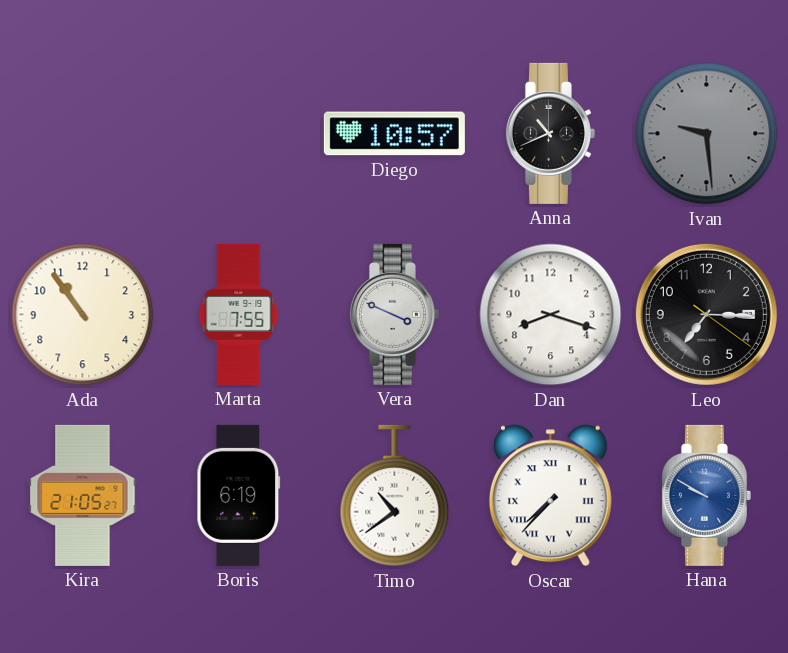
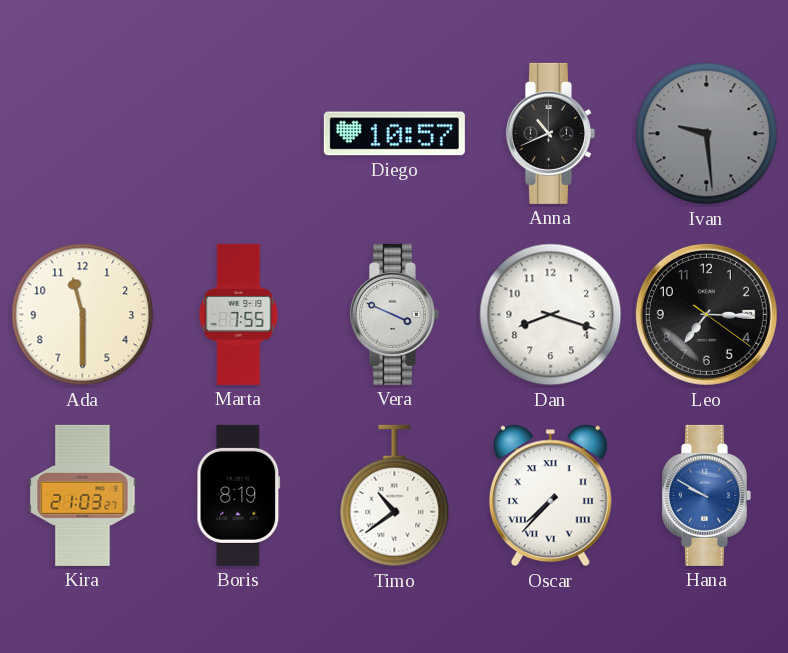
Ada: 10:54 -> 11:30 (83, 315)
Kira: 21:05 -> 21:03 (83, 495)
Boris: 6:19 -> 8:19 (239, 495)
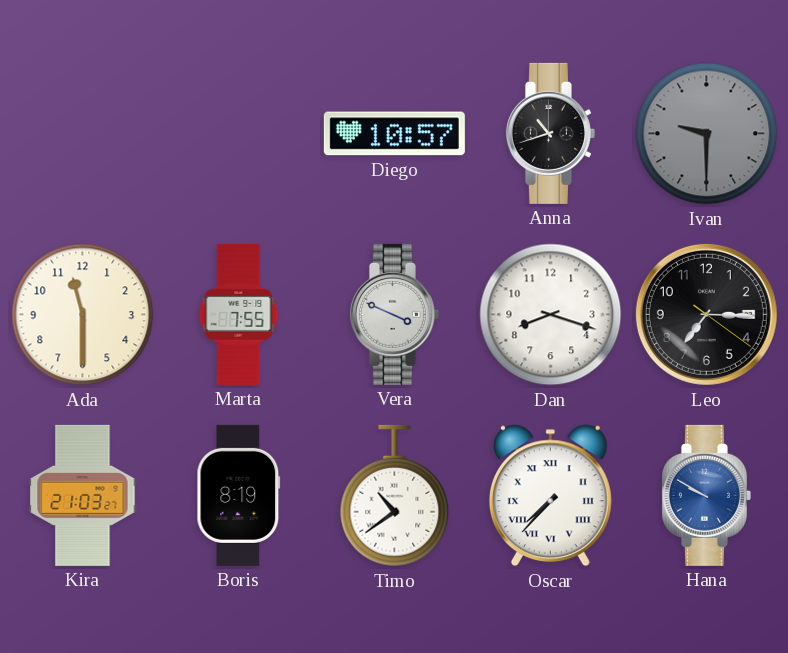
Anna: 10:41 -> 10:42 (550, 133)
Ivan: 9:29 -> 9:30 (707, 134)
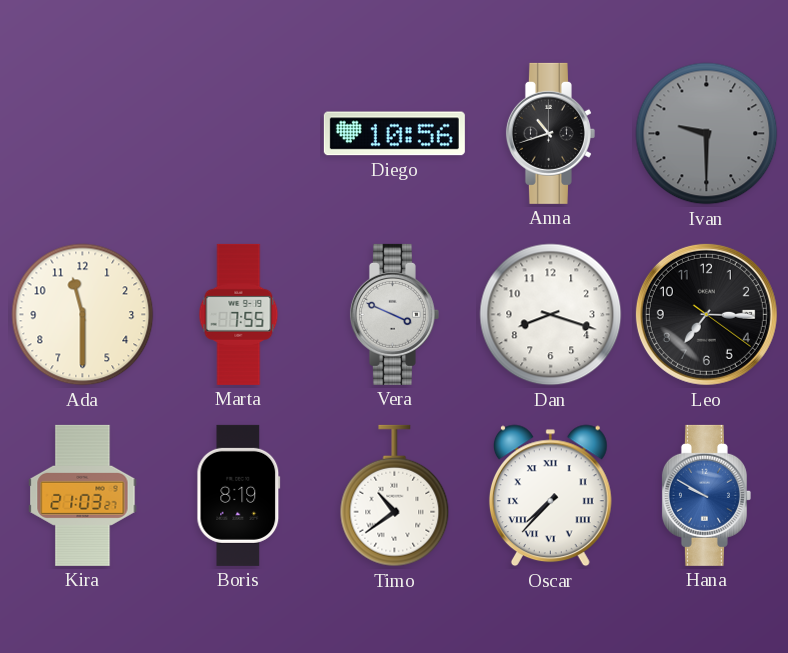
Diego: 10:57 -> 10:56 (394, 134)
